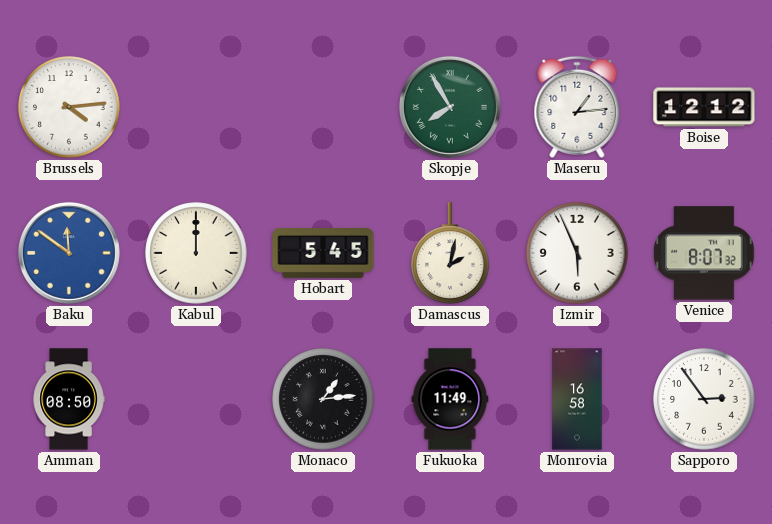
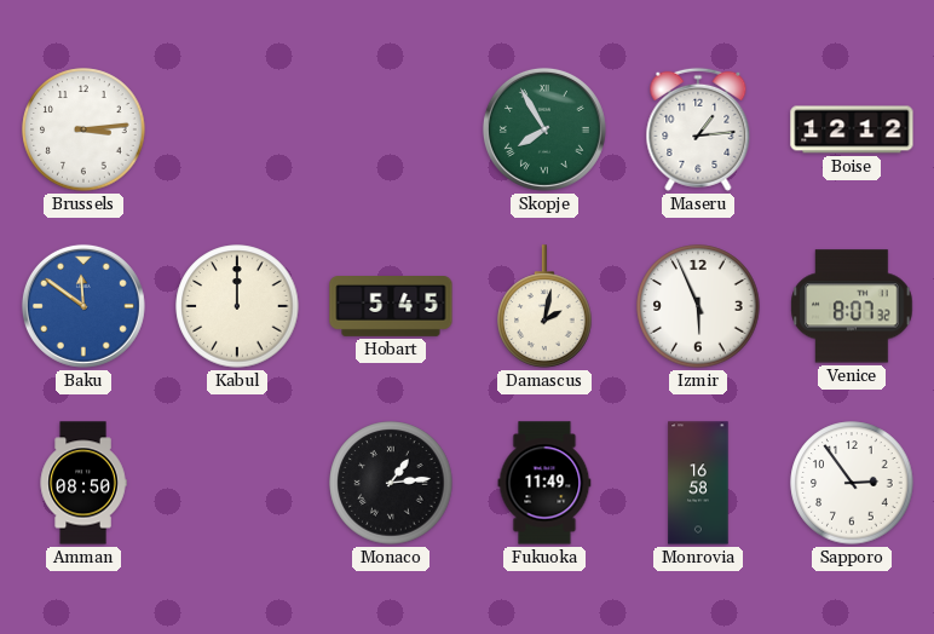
Brussels: 4:14 -> 3:14 (83, 129)
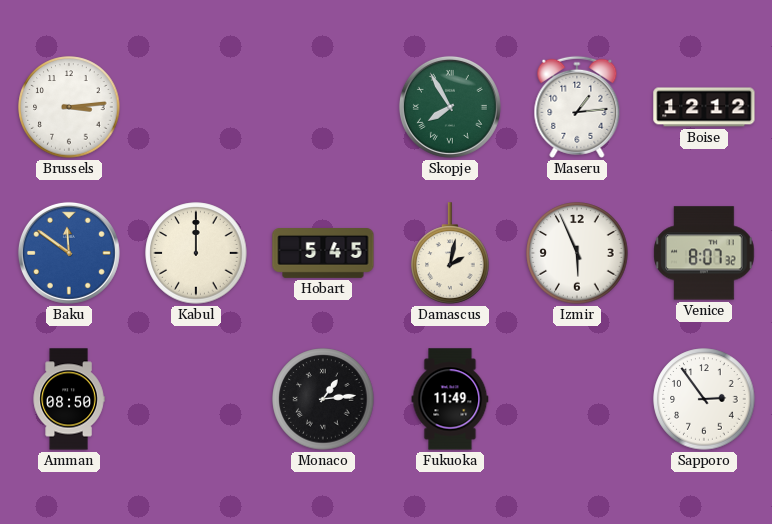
Monrovia: 16:58 -> none (698, 483)
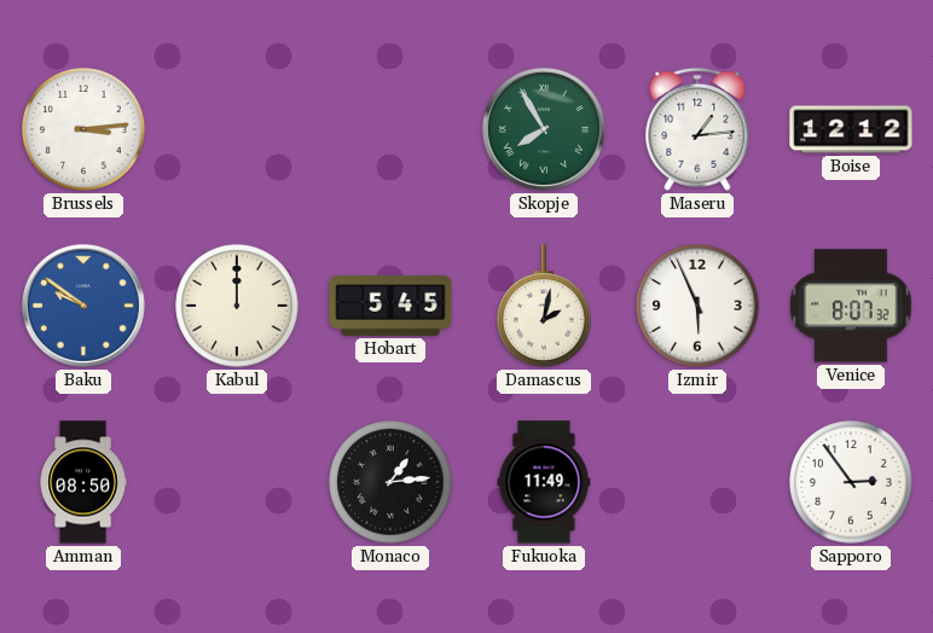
Baku: 11:51 -> 9:51 (83, 306)
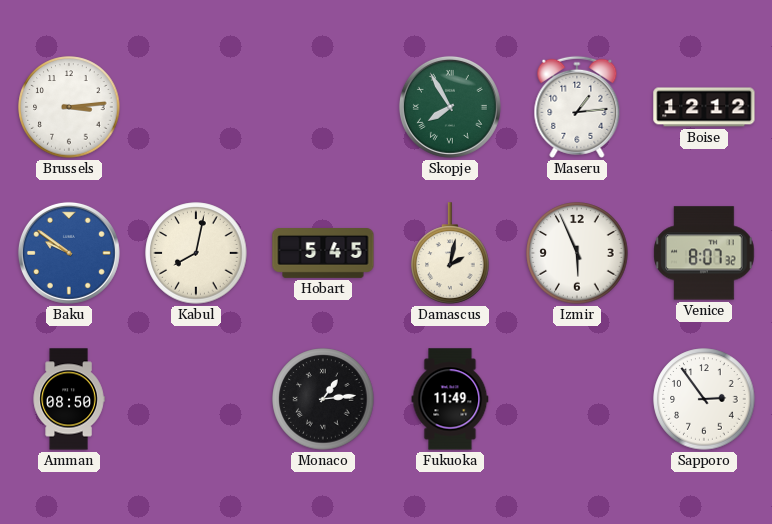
Kabul: 12:00 -> 8:02 (196, 253)
